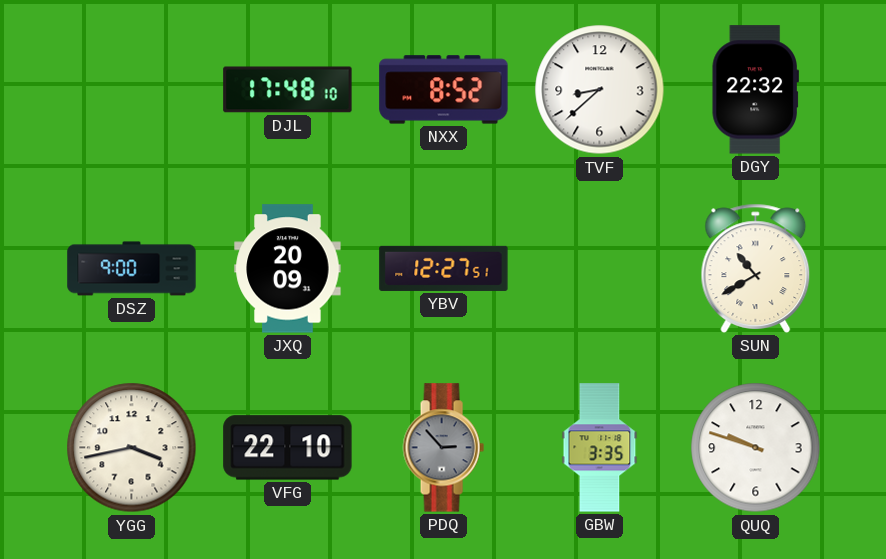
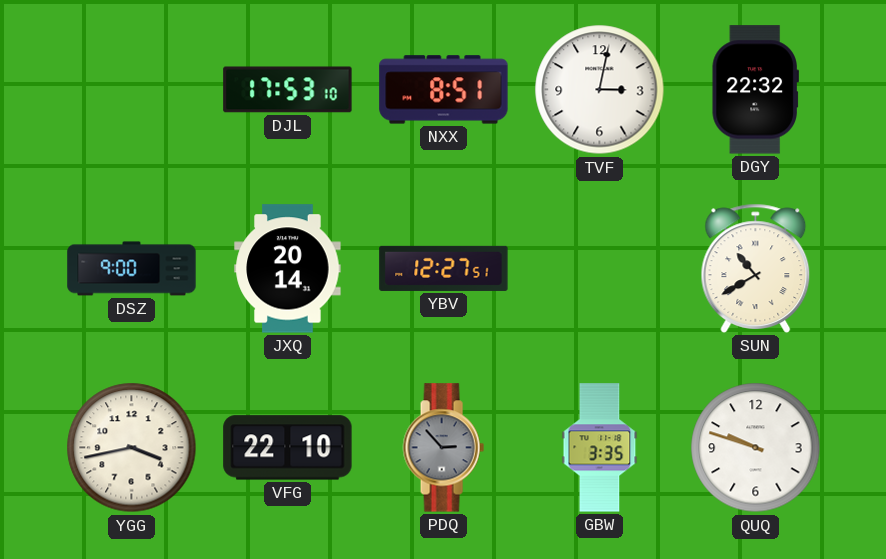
DJL: 17:48 -> 17:53 (288, 90)
NXX: 8:52 -> 8:51 (444, 90)
TVF: 8:38 -> 3:02 (600, 90)
JXQ: 20:09 -> 20:14 (288, 269)
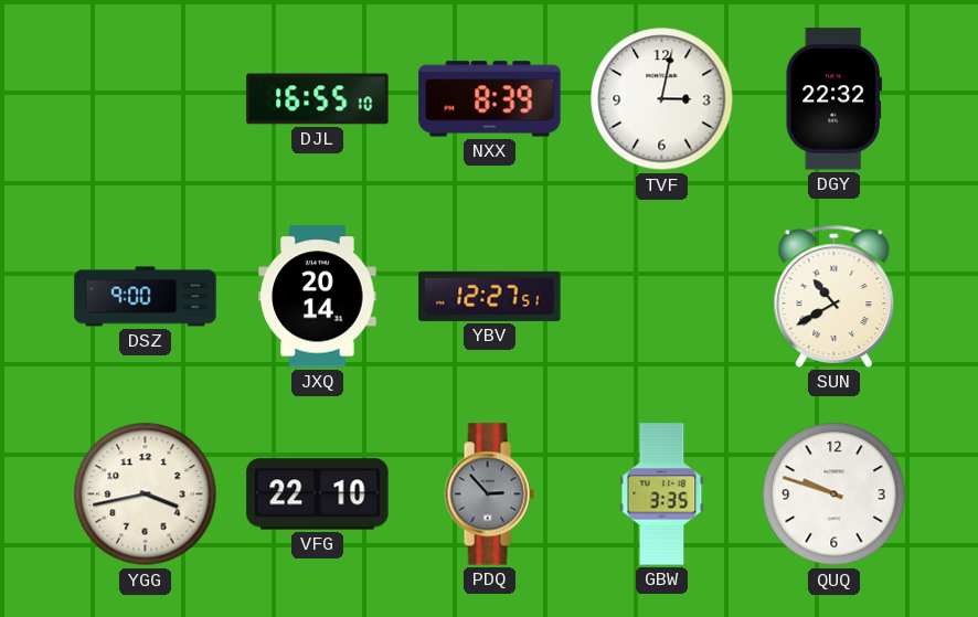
DJL: 17:53 -> 16:55 (318, 99)
NXX: 8:51 -> 8:39 (490, 99)
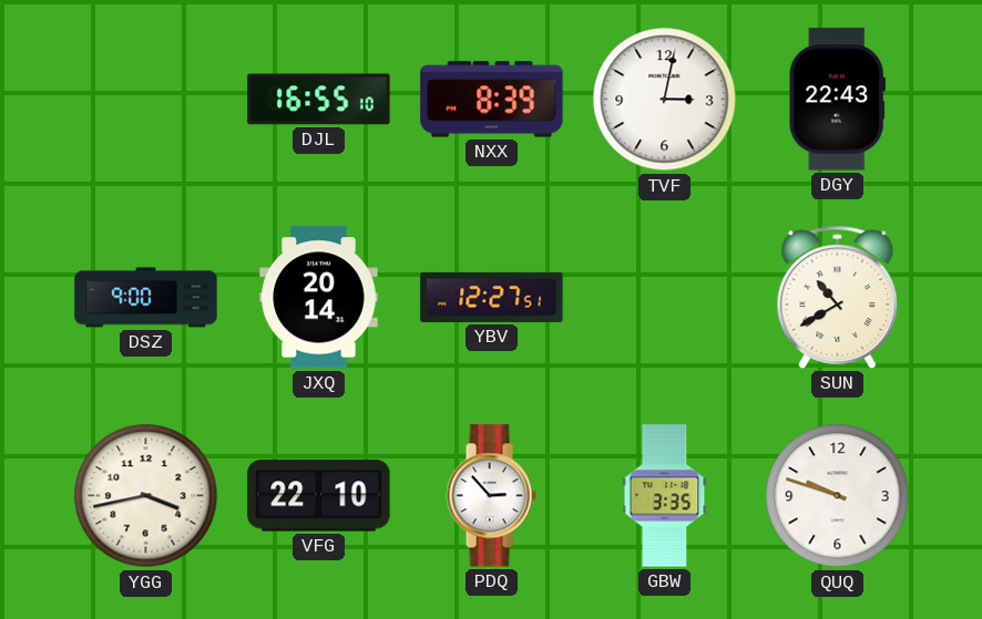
DGY: 22:32 -> 22:43 (837, 100)
PDQ dial: grey -> white (491, 496)
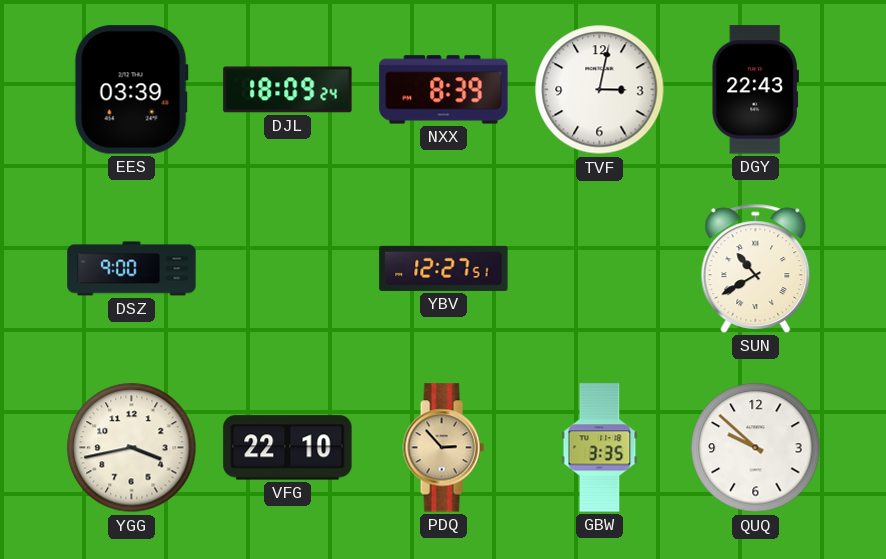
EES: none -> 03:39 (131, 90)
DJL: 16:55 -> 18:09 (288, 90)
JXQ: 20:14 -> none (319, 298)
PDQ dial: white -> champagne (443, 448)
QUQ: 9:48 -> 9:52 (756, 448)
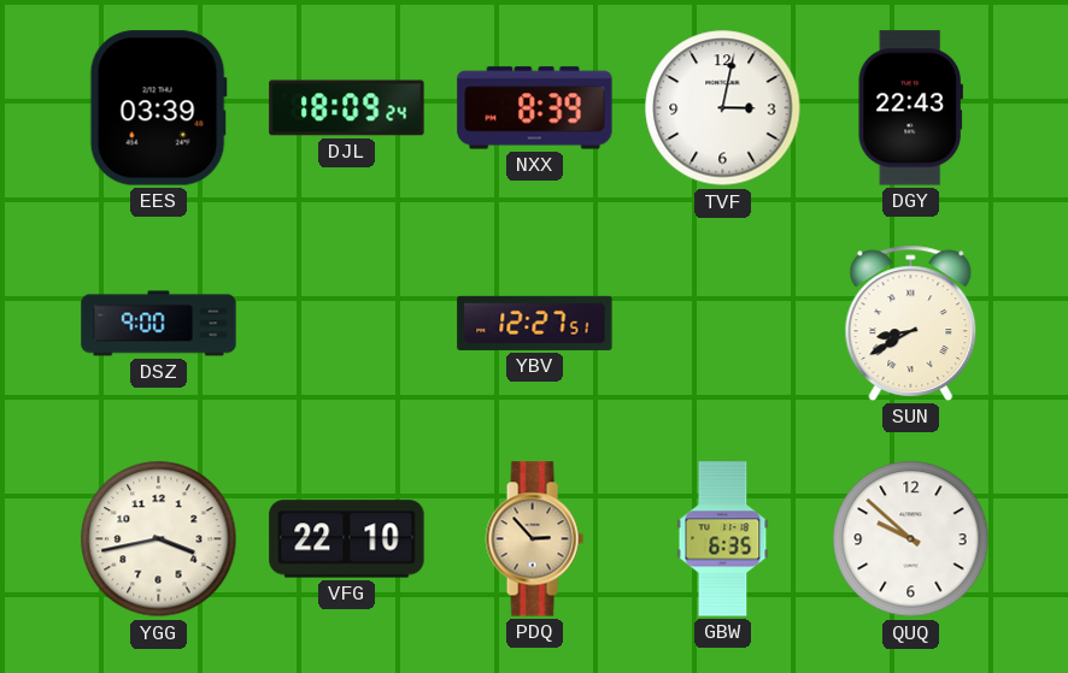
SUN: 10:40 -> 8:40 (911, 323)
GBW: 3:35 -> 6:35 (723, 539)
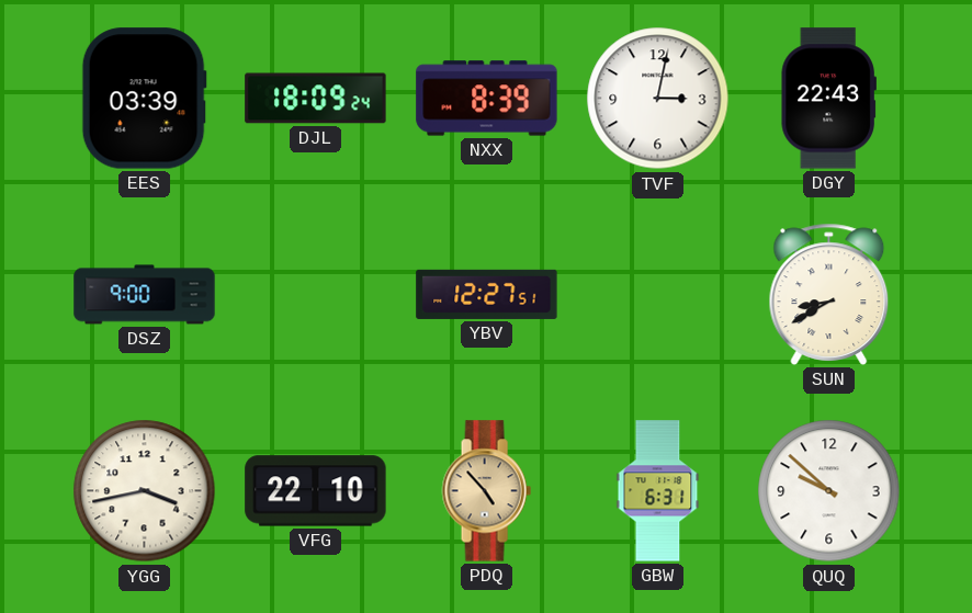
PDQ: 2:53 -> 4:53 (486, 491)
GBW: 6:35 -> 6:31 (658, 491)
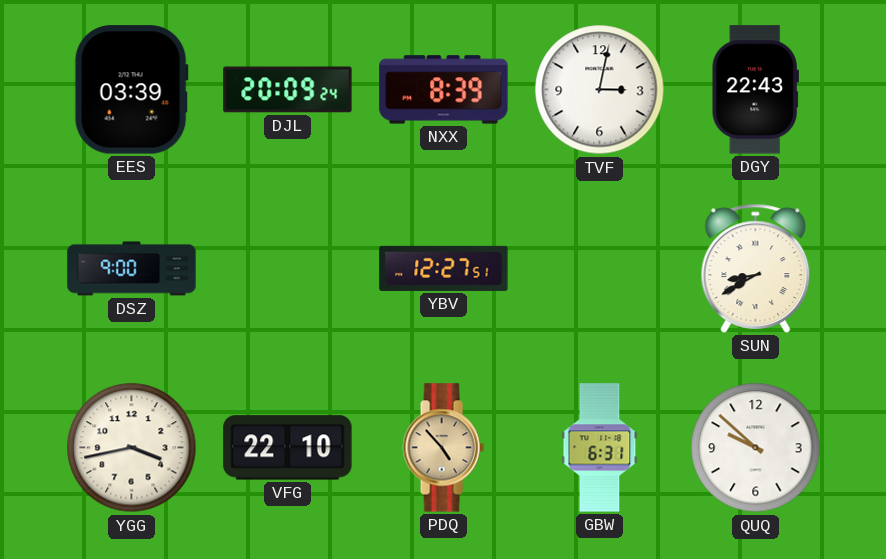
DJL: 18:09 -> 20:09 (288, 90)
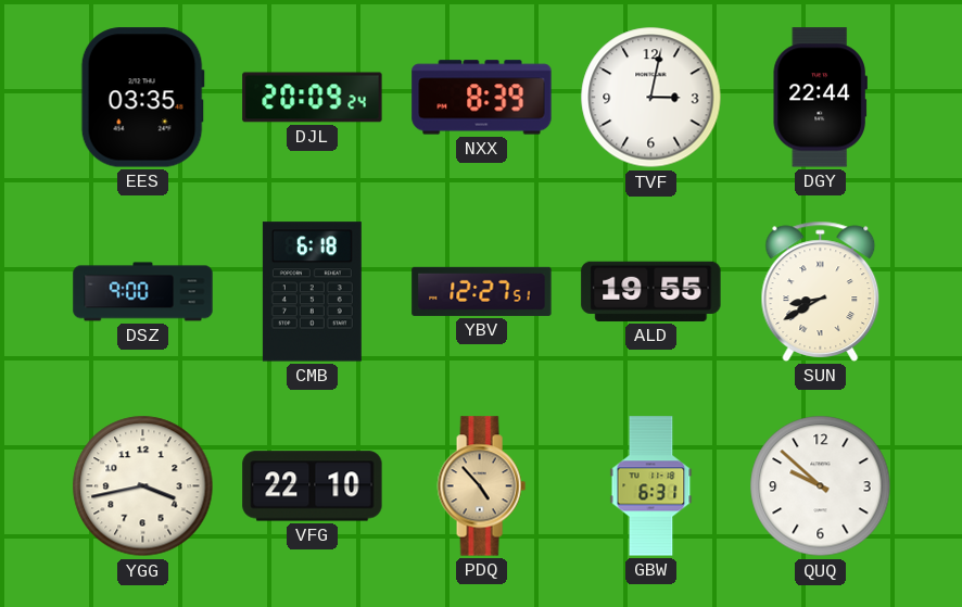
EES: 03:39 -> 03:35 (142, 98)
DGY: 22:43 -> 22:44 (820, 98)
CMB: none -> 6:18 (312, 292)
ALD: none -> 19:55 (651, 291)
